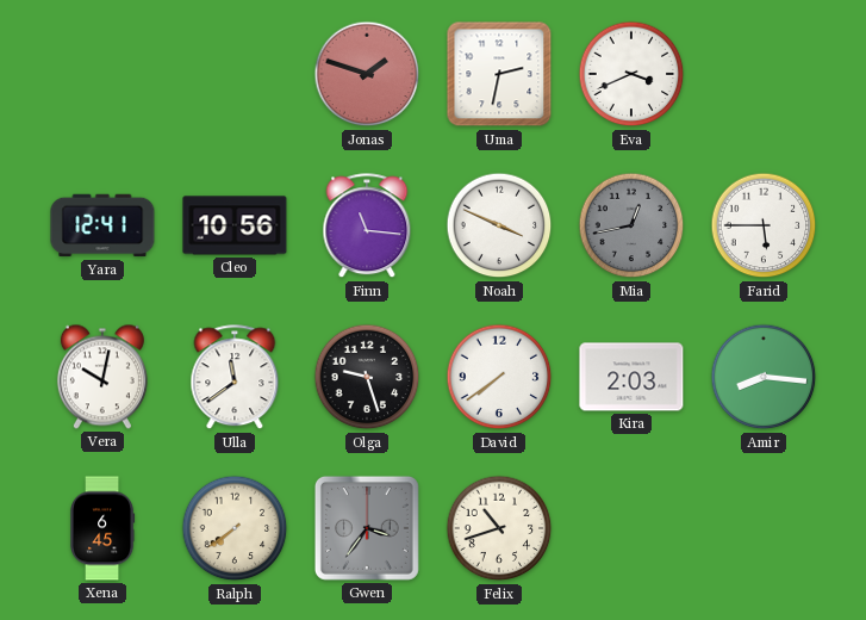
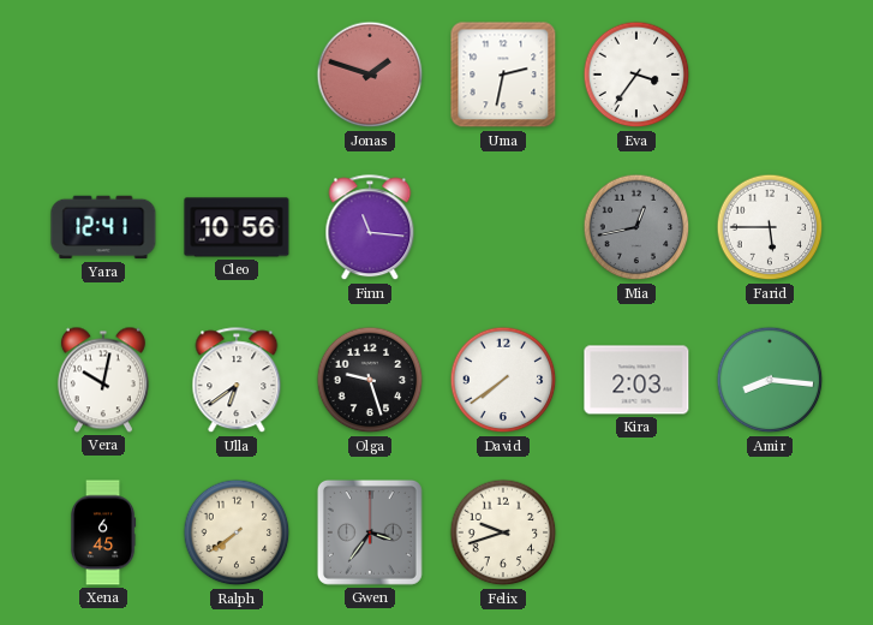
Eva: 3:41 -> 3:36 (636, 75)
Noah: 3:49 -> none (499, 225)
Ulla: 11:39 -> 6:39 (237, 381)
Felix: 10:42 -> 9:42 (503, 532)
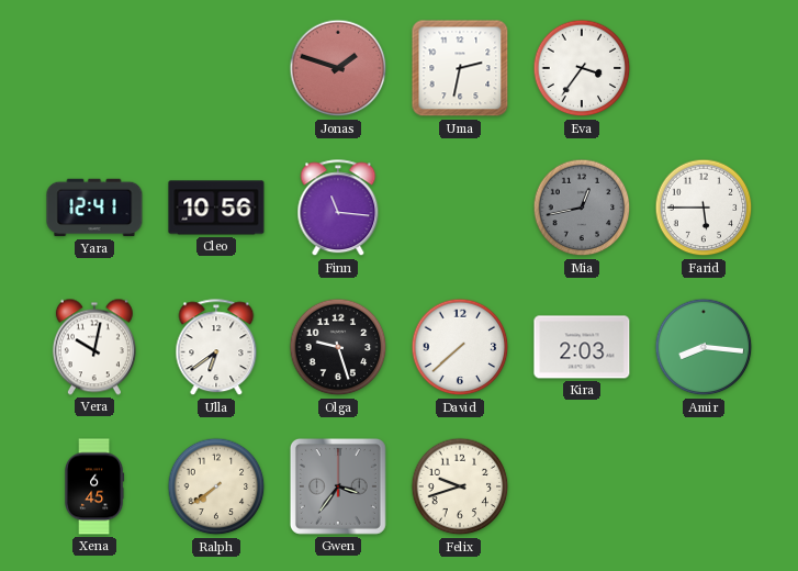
David: 7:39 -> 7:38 (460, 347)
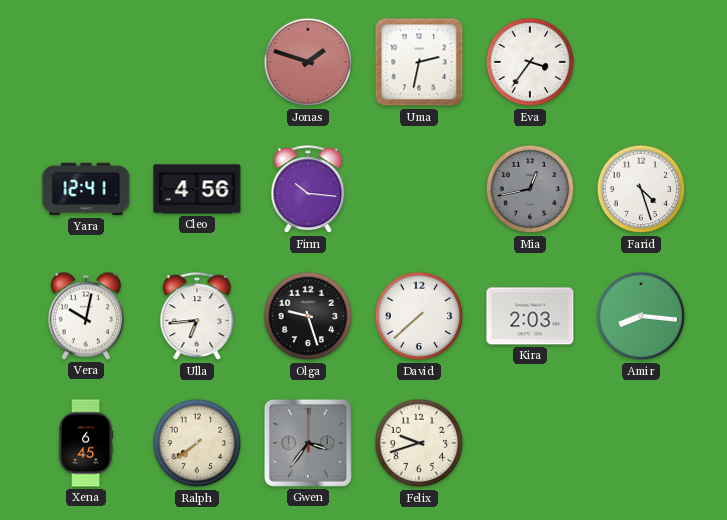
Cleo: 10:56 -> 4:56 (197, 189)
Finn: 11:16 -> 10:16 (308, 190)
Farid: 5:45 -> 4:27 (641, 189)
Ulla: 6:39 -> 6:44 (197, 317)
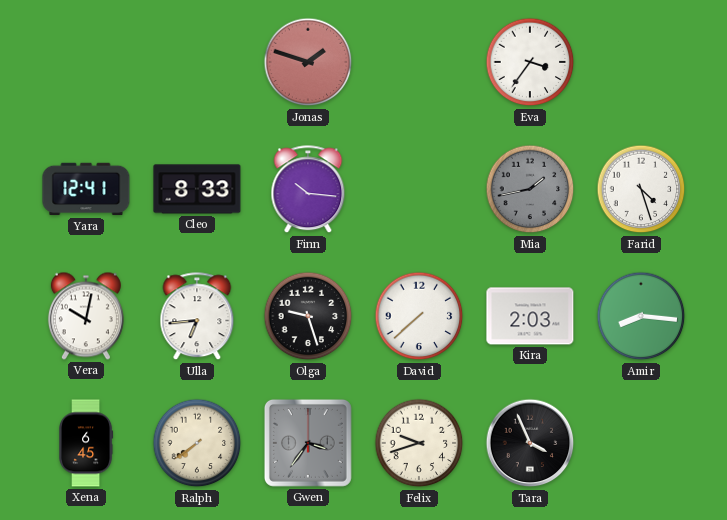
Uma: 2:32 -> none (419, 62)
Cleo: 4:56 -> 8:33 (197, 189)
Mia: 12:43 -> 1:43 (530, 189)
Tara: none -> 3:56 (530, 443)
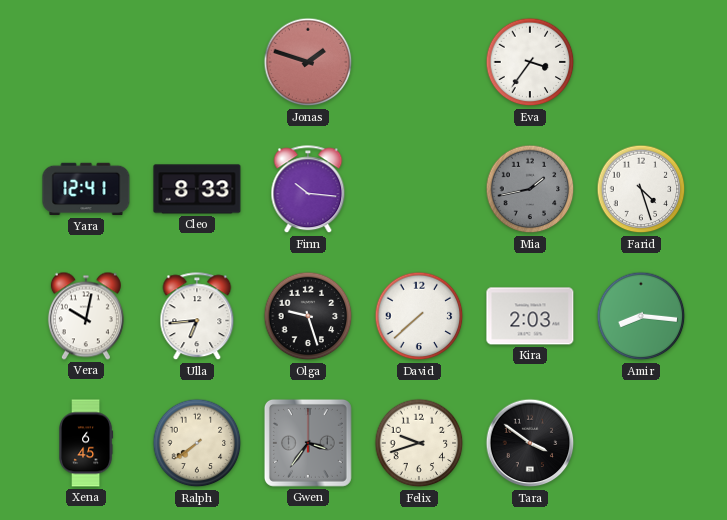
Tara: 3:56 -> 3:51 (530, 443)
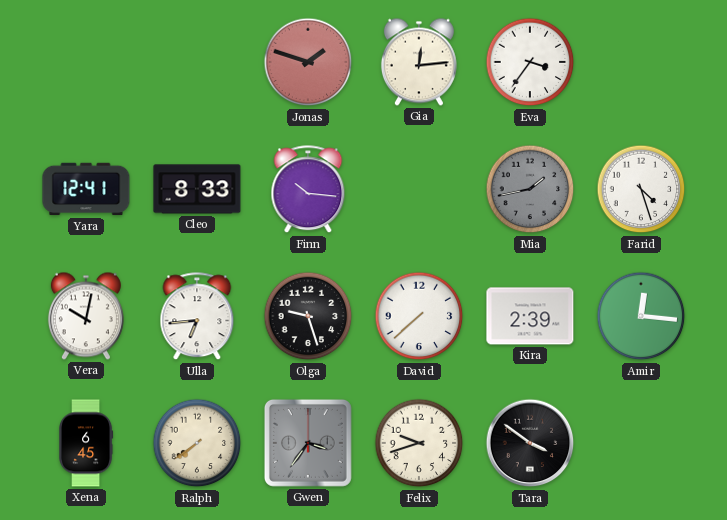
Gia: none -> 12:14 (419, 62)
Kira: 2:03 -> 2:39 (530, 316)
Amir: 8:16 -> 12:16 (641, 316)
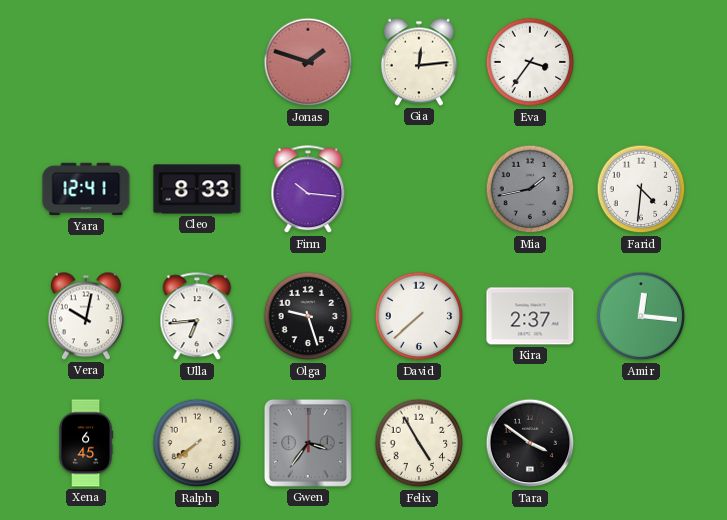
Farid: 4:27 -> 4:31 (641, 189)
Kira: 2:39 -> 2:37 (530, 316)
Felix: 9:42 -> 4:55 (419, 443)
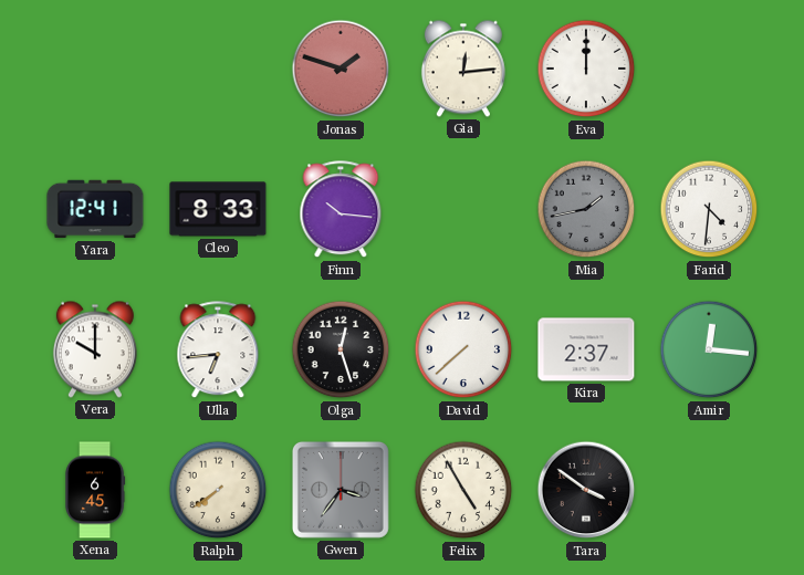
Eva: 3:36 -> 12:00 (586, 69)
Vera: 10:02 -> 10:00 (95, 349)
Olga: 9:27 -> 12:27 (341, 349)
